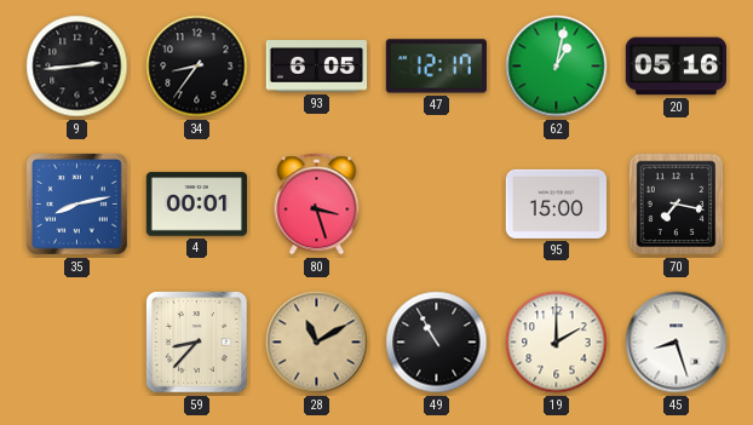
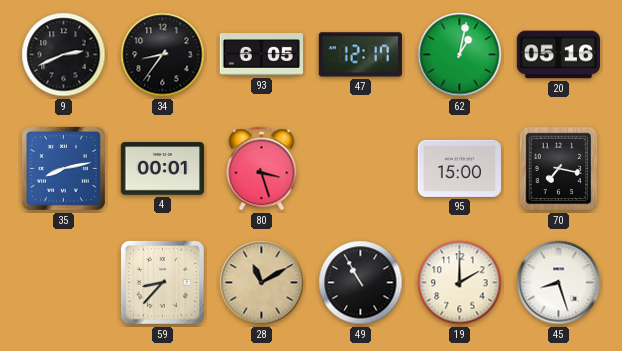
9: 2:44 -> 2:41 (64, 55)
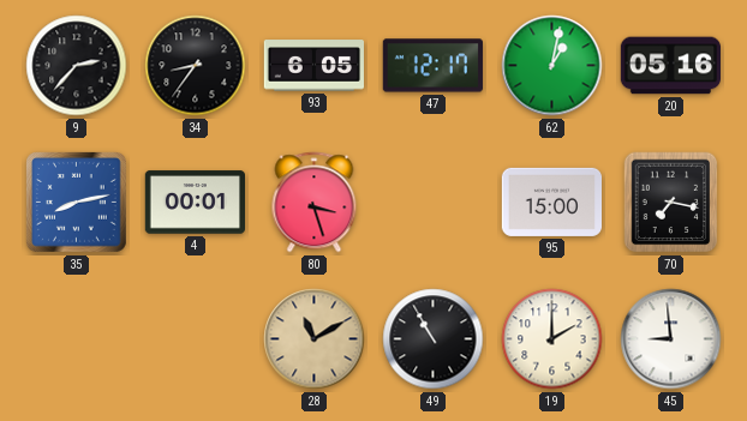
9: 2:41 -> 2:37 (77, 66)
59: 8:37 -> none (163, 283)
45: 8:27 -> 8:59 (671, 339)
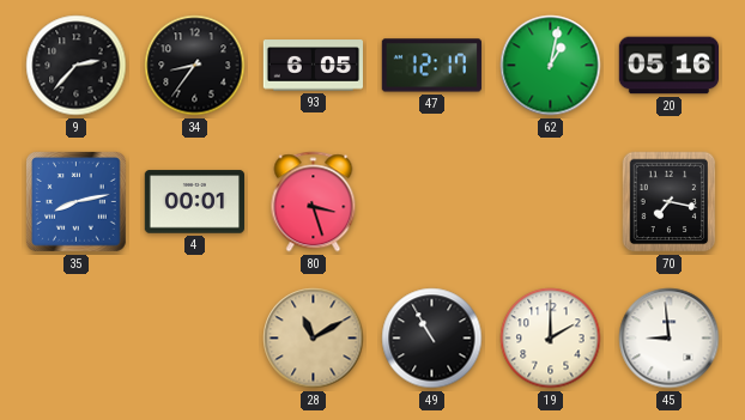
95: 15:00 -> none (551, 202)
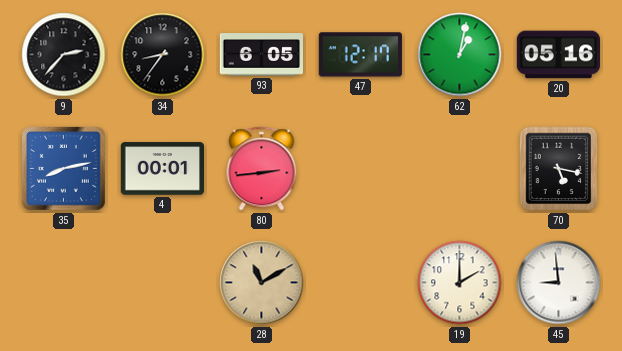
80: 3:27 -> 2:44 (262, 169)
70: 7:17 -> 5:17 (559, 169)
49: 10:55 -> none (432, 339)
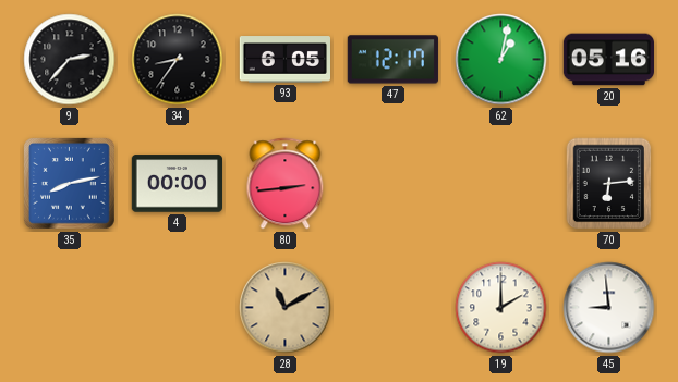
4: 00:01 -> 00:00 (177, 184)
70: 5:17 -> 6:14 (609, 184)
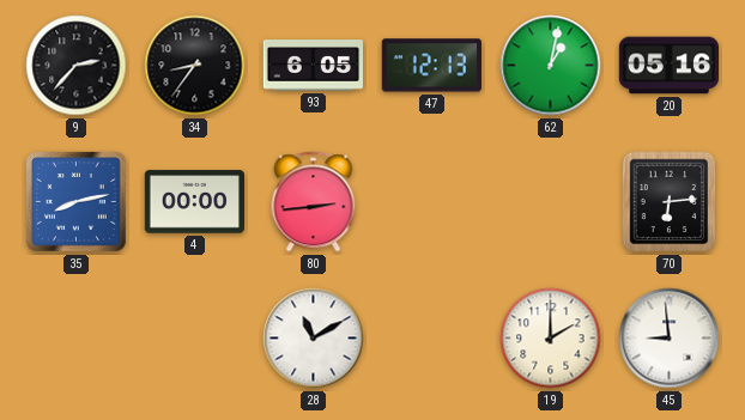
47: 12:17 -> 12:13 (431, 66)
28 dial: champagne -> white (314, 339)
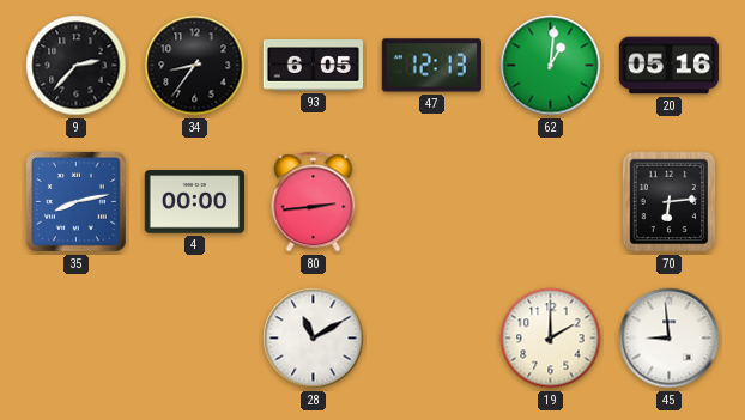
62: 1:02 -> 1:01 (551, 66)
